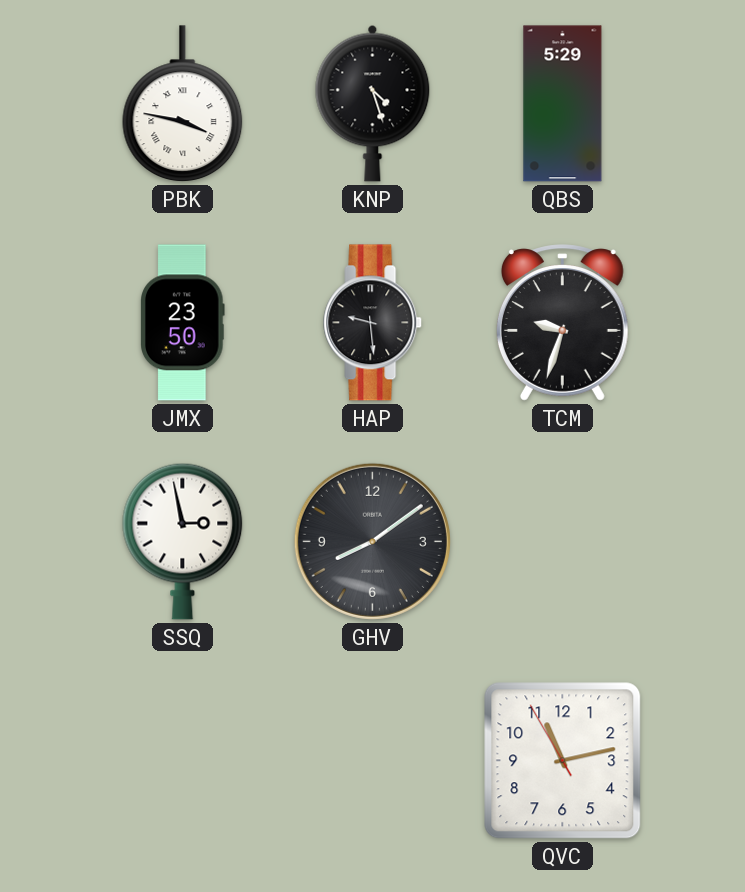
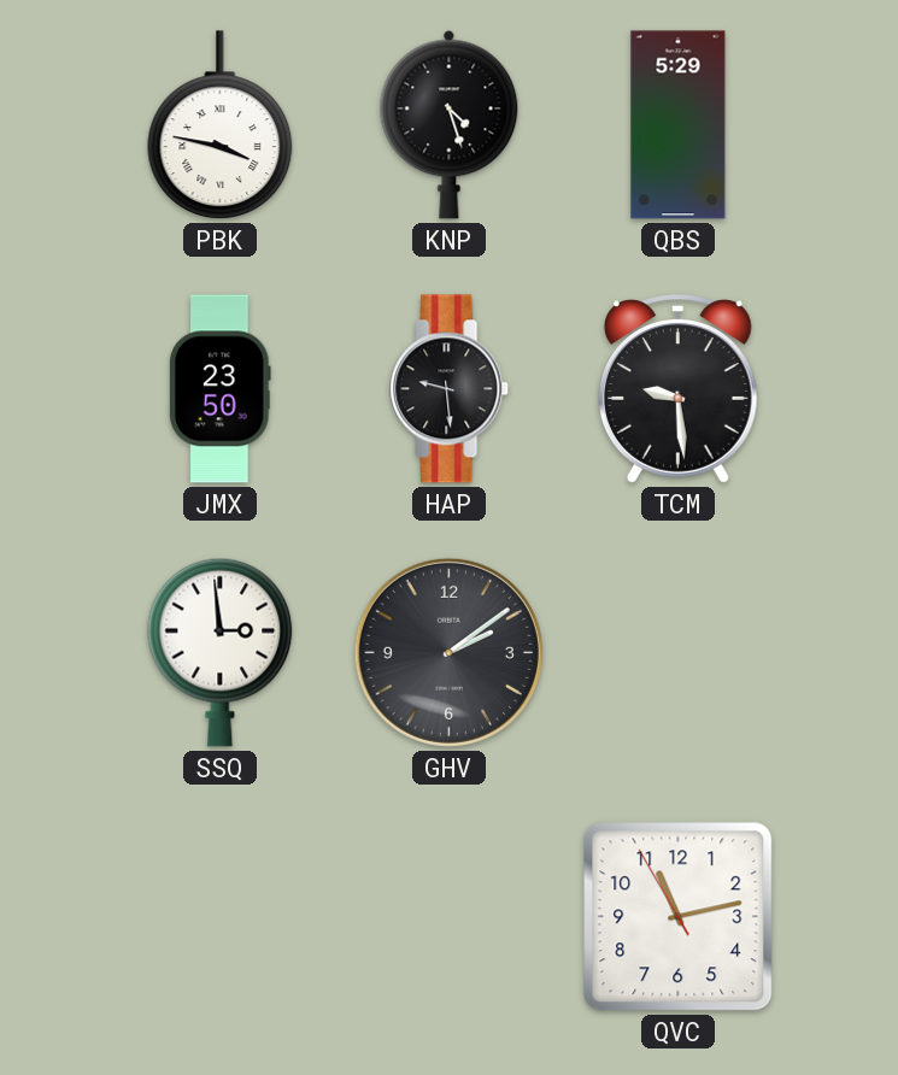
TCM: 9:33 -> 9:29 (677, 389)
SSQ: 2:58 -> 2:59 (221, 652)
GHV: 8:09 -> 2:09 (448, 652)
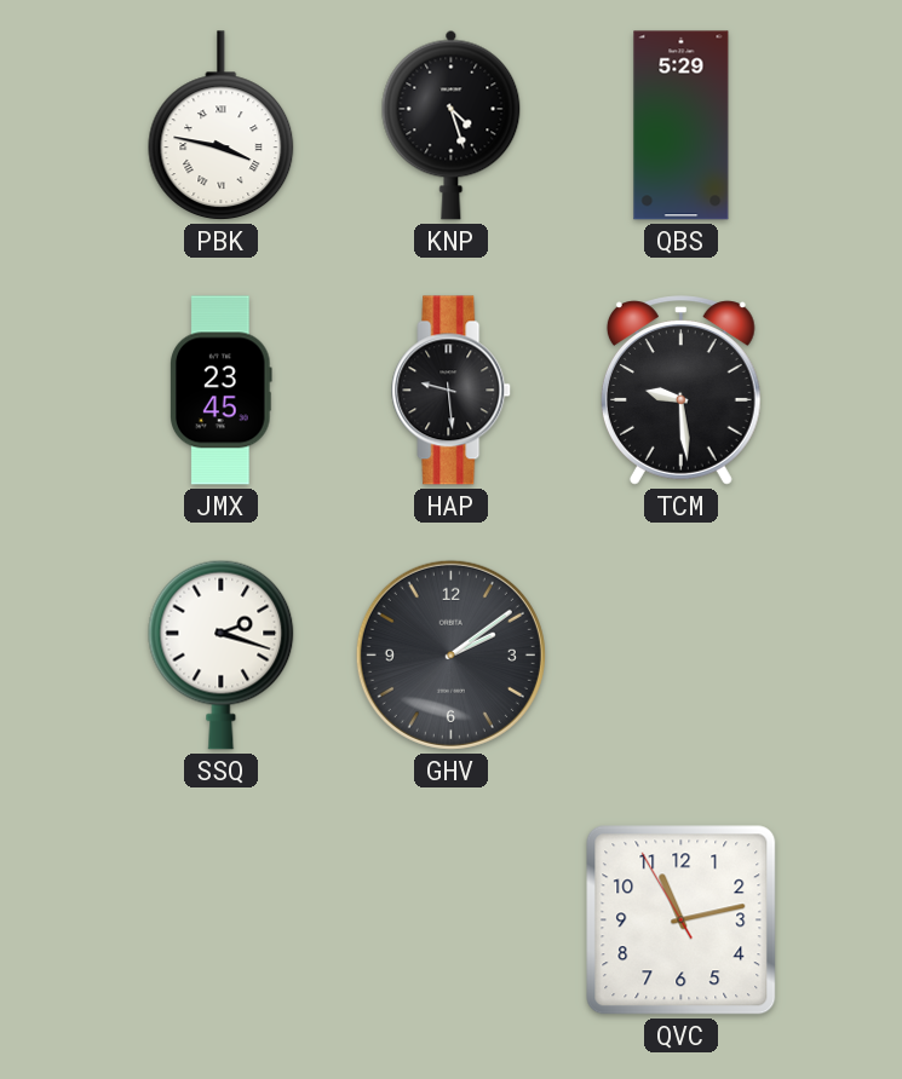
JMX: 23:50 -> 23:45 (222, 391)
SSQ: 2:59 -> 2:18 (222, 654)
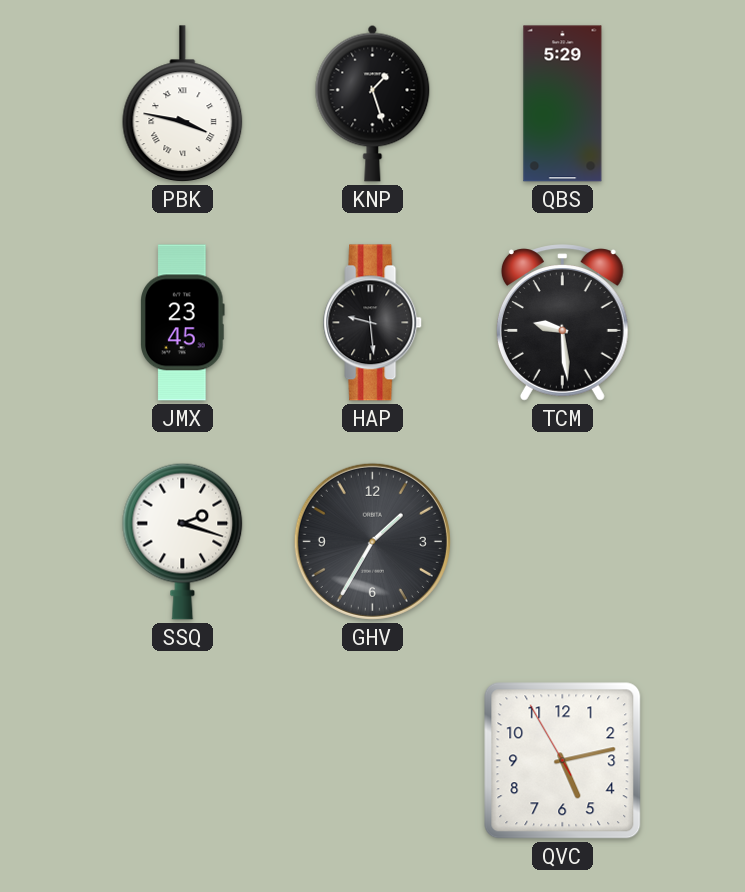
KNP: 4:27 -> 1:27 (373, 103)
GHV: 2:09 -> 1:35 (372, 541)
QVC: 11:12 -> 5:12 (563, 761)
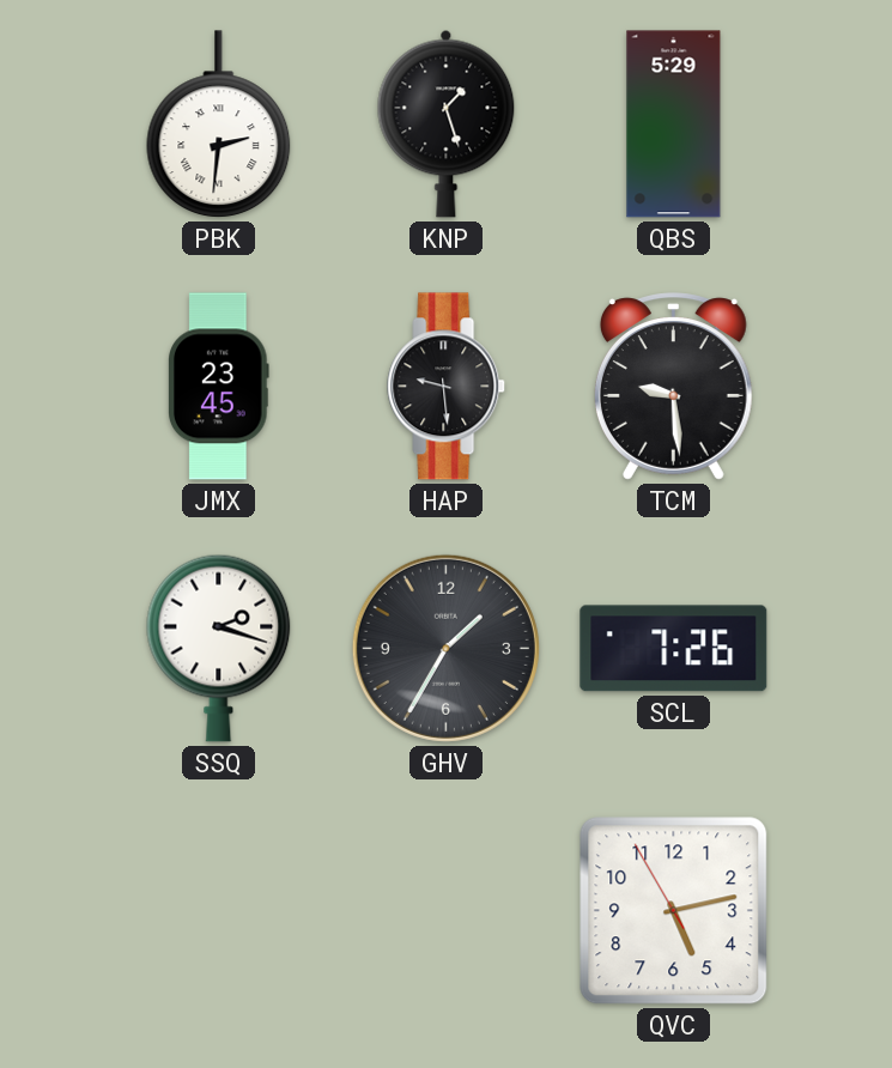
PBK: 3:47 -> 2:31 (219, 125)
SCL: none -> 7:26 (674, 649)
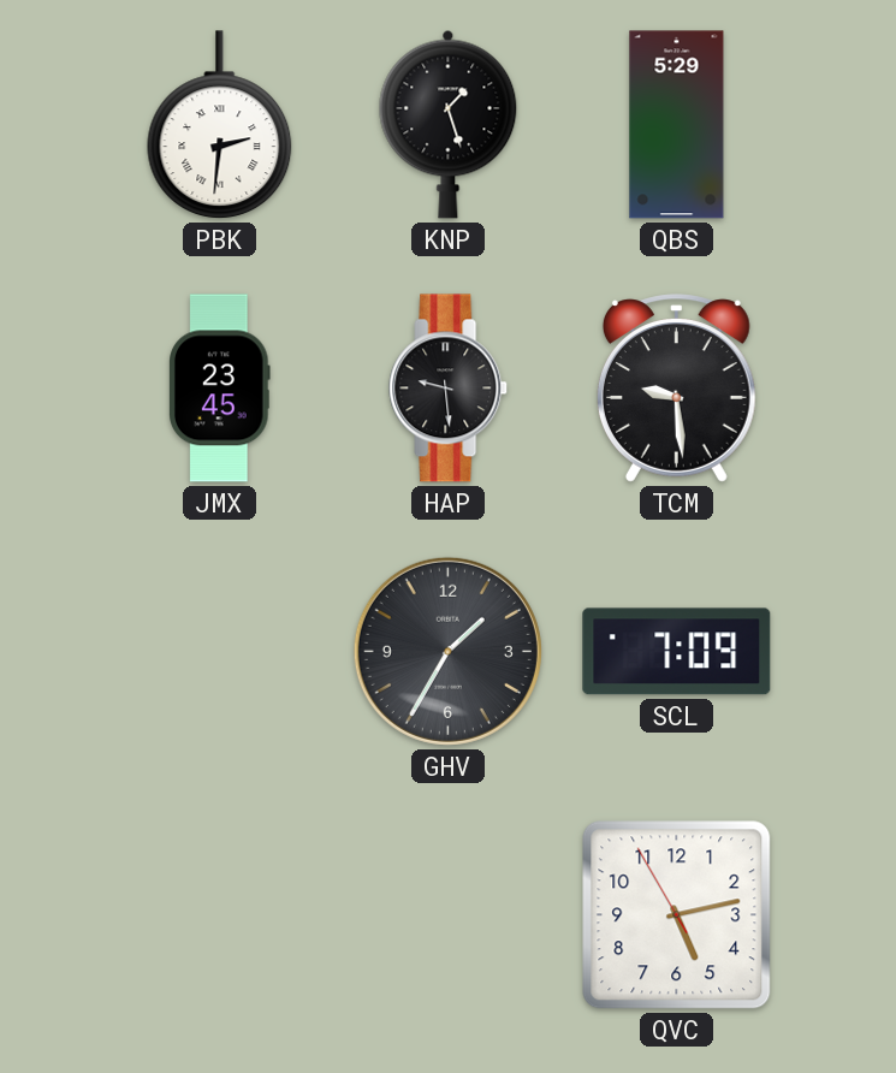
SSQ: 2:18 -> none (219, 648)
SCL: 7:26 -> 7:09 (677, 652)
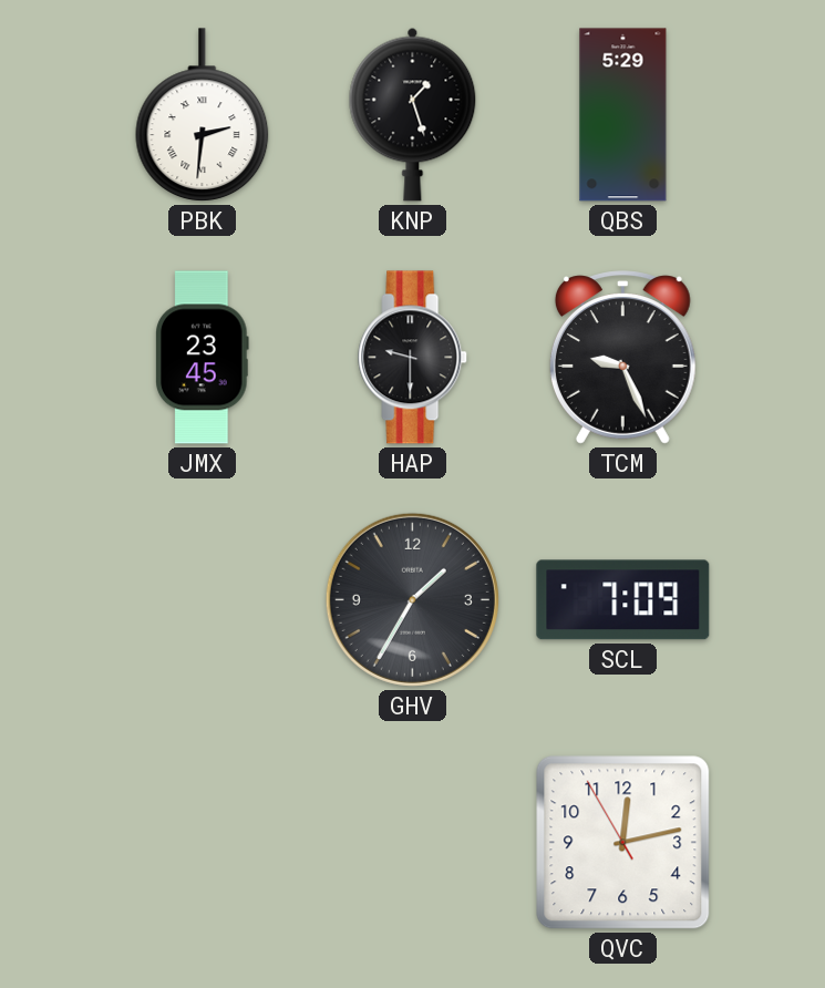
HAP: 9:29 -> 9:30 (413, 358)
TCM: 9:29 -> 9:26 (622, 358)
QVC: 5:12 -> 12:12 (623, 843)
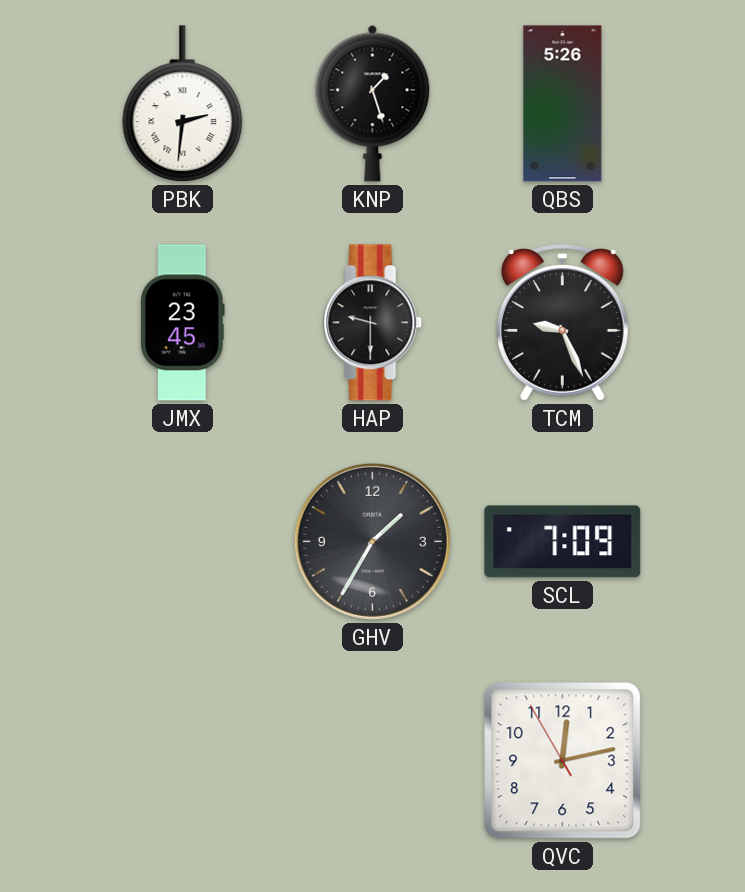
QBS: 5:29 -> 5:26 (563, 104)
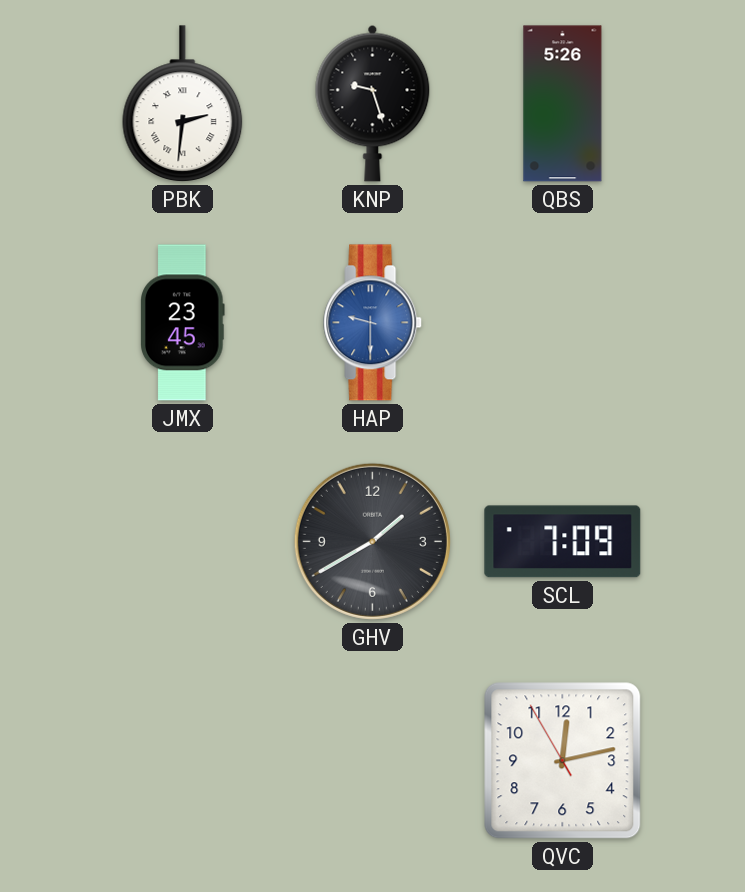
KNP: 1:27 -> 9:27 (373, 103)
HAP dial: black -> blue (373, 323)
TCM: 9:26 -> none (562, 323)
GHV: 1:35 -> 1:40 (372, 541)
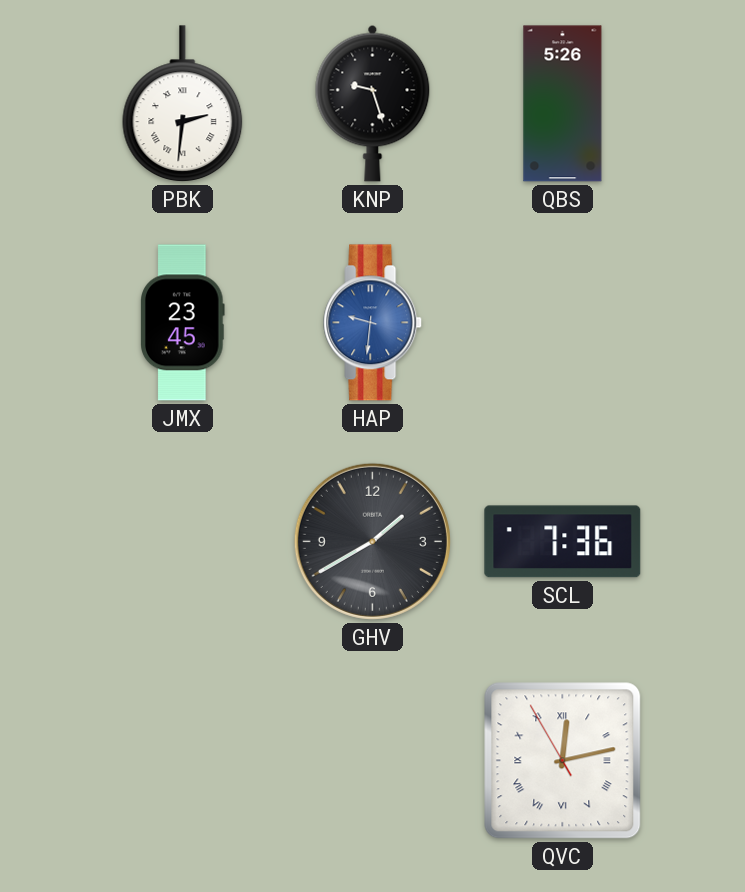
HAP: 9:30 -> 9:31 (373, 323)
SCL: 7:09 -> 7:36 (563, 542)
QVC numerals: Arabic -> Roman (563, 761)
